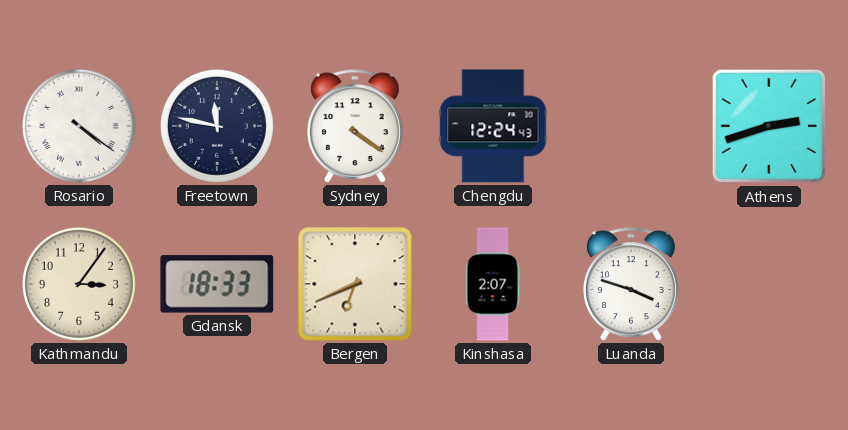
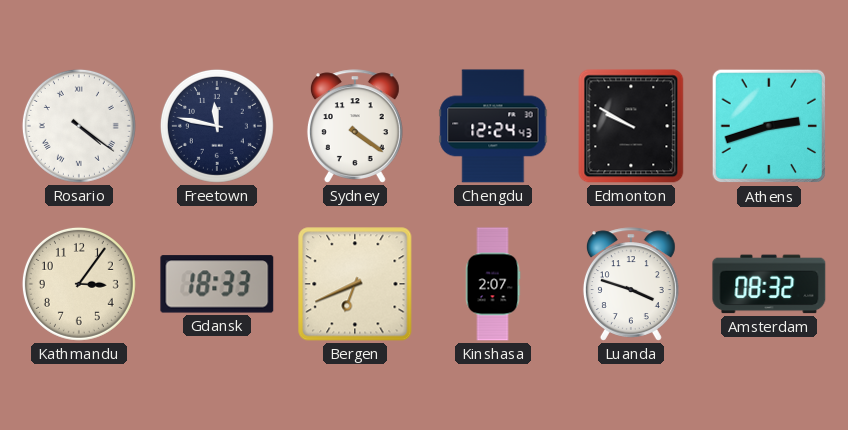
Edmonton: none -> 9:50 (631, 126)
Amsterdam: none -> 08:32 (769, 284)
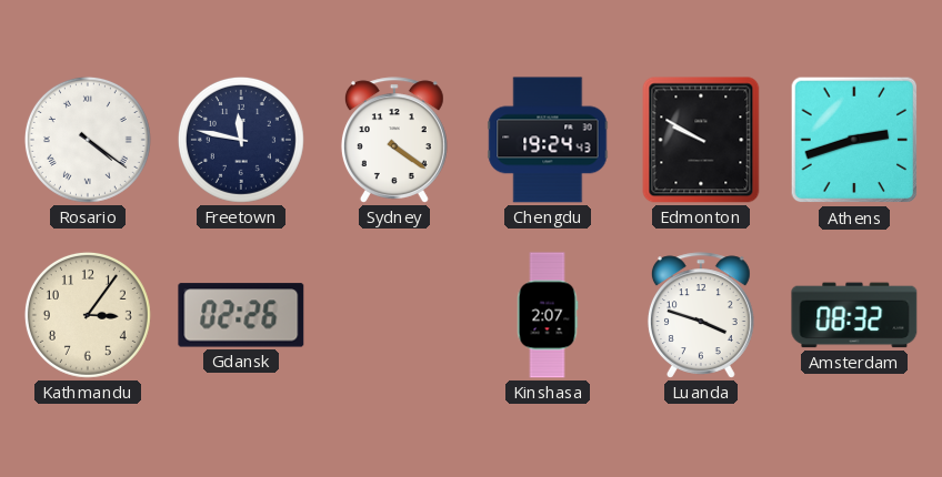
Chengdu: 12:24 -> 19:24 (548, 140)
Gdansk: 18:33 -> 02:26 (241, 315)
Bergen: 6:41 -> none (355, 284)
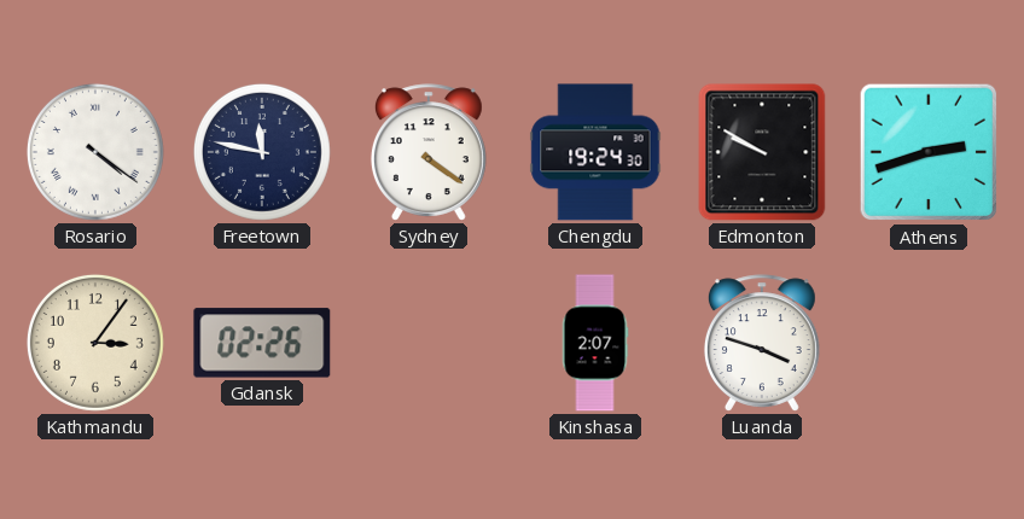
Chengdu: 19:24:43 -> 19:24:30 (595, 152)
Amsterdam: 08:32 -> none (854, 315)
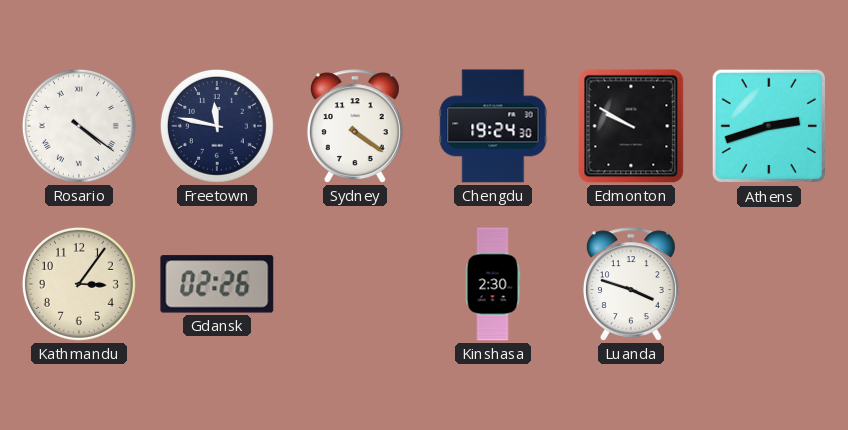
Kinshasa: 2:07 -> 2:30 (493, 284)
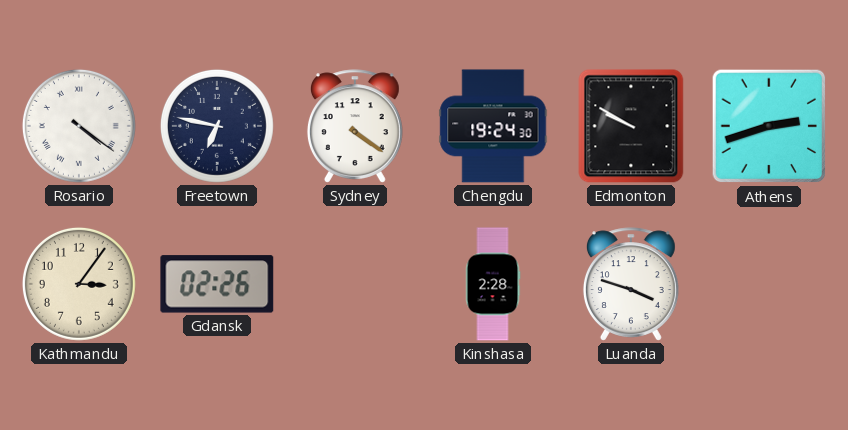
Freetown: 11:47 -> 6:47 (217, 126)
Kinshasa: 2:30 -> 2:28 (493, 284)
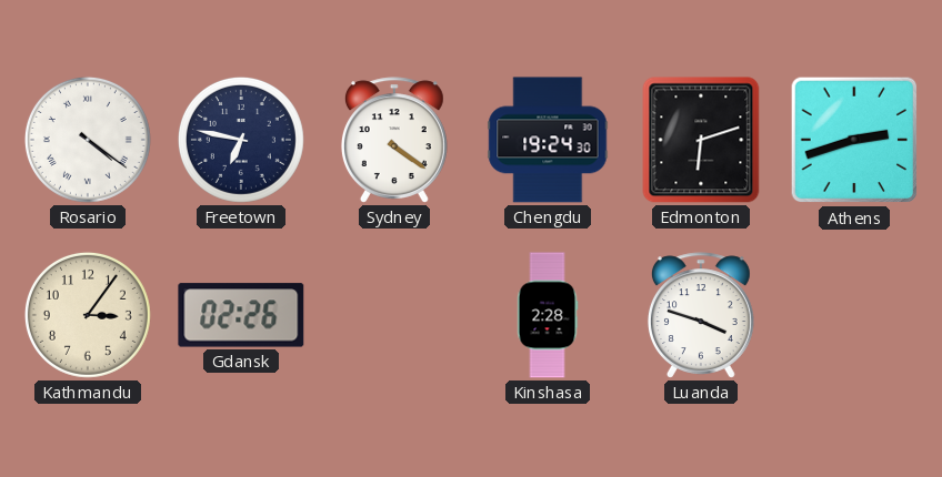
Edmonton: 9:50 -> 6:12 (701, 140)
